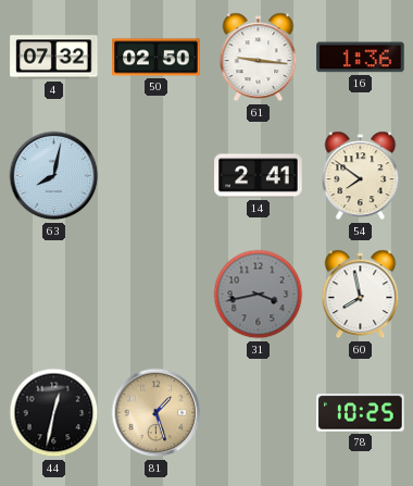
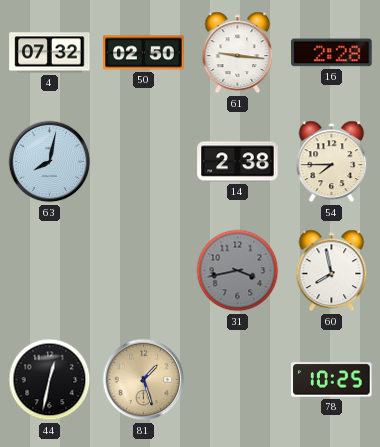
16: 1:36 -> 2:28 (332, 53)
14: 2:41 -> 2:38 (238, 162)
54: 7:51 -> 7:45 (332, 162)
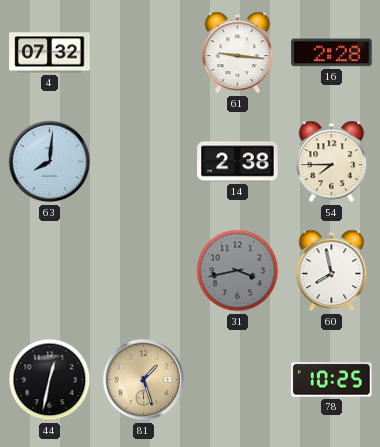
50: 02:50 -> none (144, 53)
63: 8:02 -> 8:01 (50, 162)
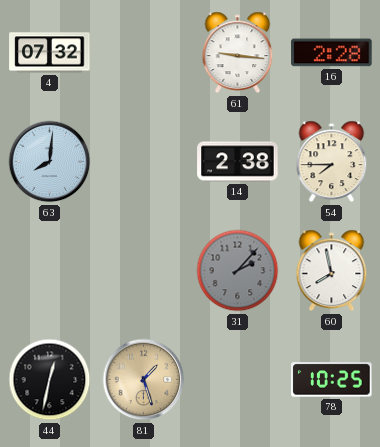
31: 3:43 -> 2:07 (238, 271)
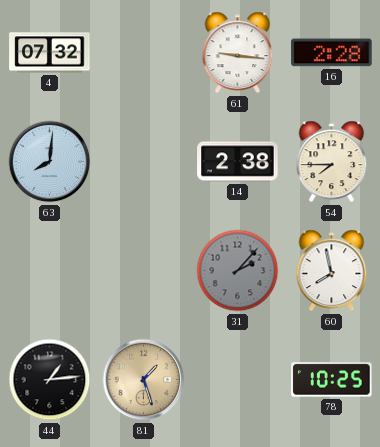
44: 12:32 -> 1:14 (50, 380)
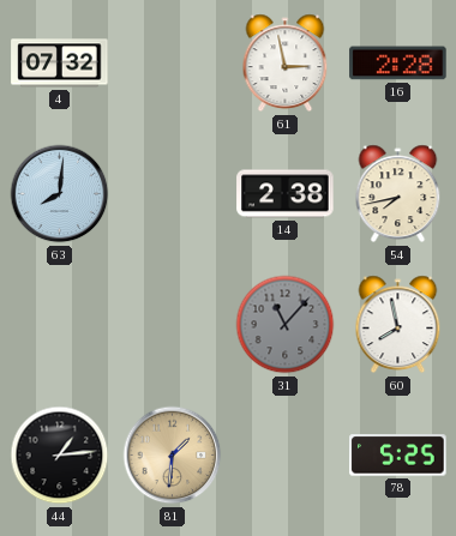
61: 9:16 -> 2:58 (286, 64)
54: 7:45 -> 7:43 (398, 194)
31: 2:07 -> 11:07 (286, 325)
81: 1:27 -> 1:31 (173, 456)
78: 10:25 -> 5:25 (398, 456)
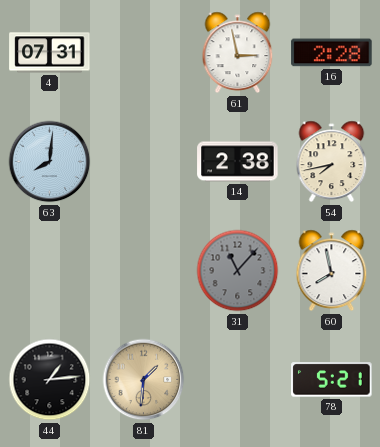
4: 07:32 -> 07:31 (50, 53)
78: 5:25 -> 5:21 (332, 380)
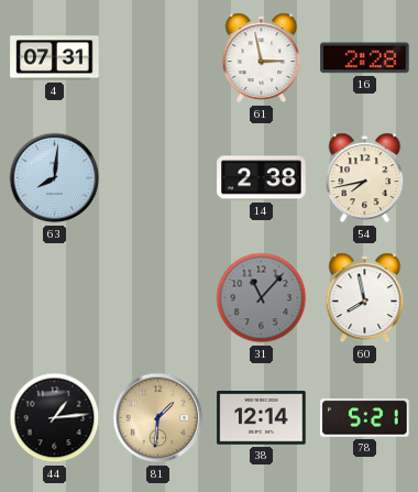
38: none -> 12:14 (262, 418)
